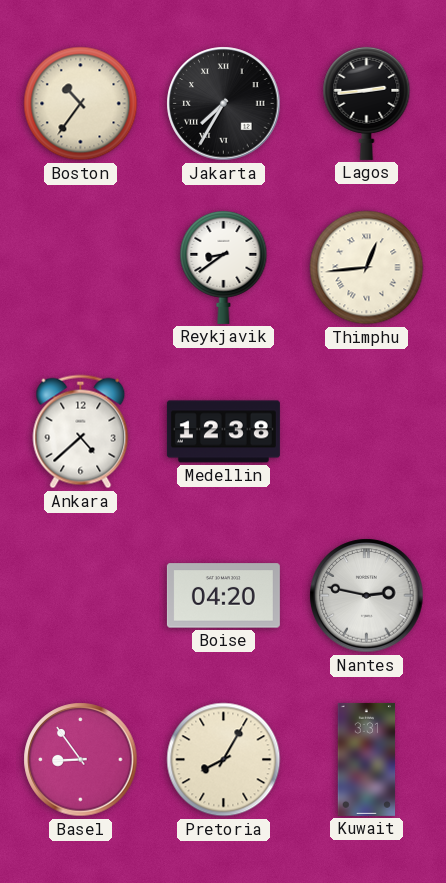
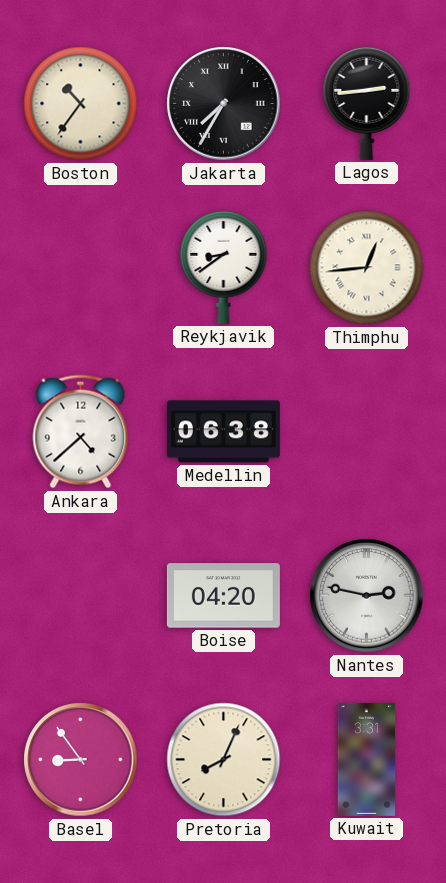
Medellin: 12:38 -> 06:38 (223, 432)
Pretoria: 8:05 -> 8:04 (224, 760)
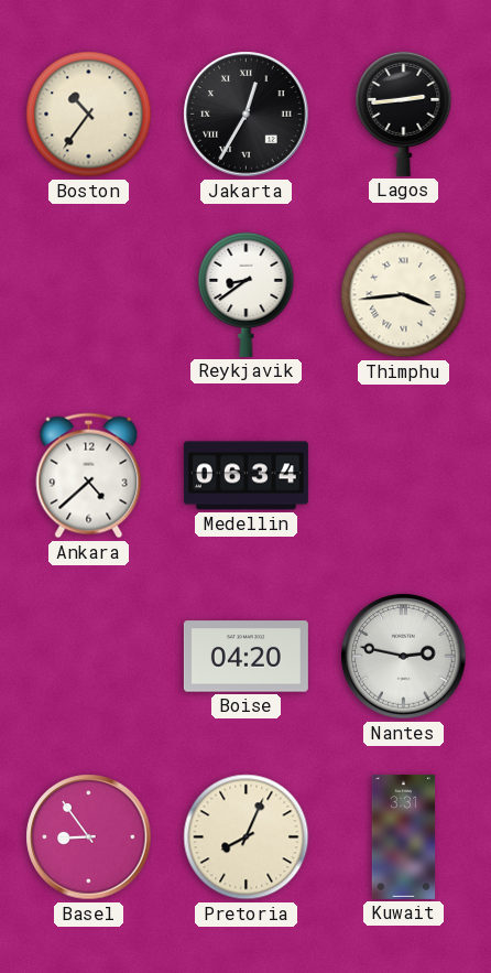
Jakarta: 7:35 -> 12:35 (247, 115)
Thimphu: 12:44 -> 3:44 (404, 295)
Medellin: 06:38 -> 06:34 (245, 476)
